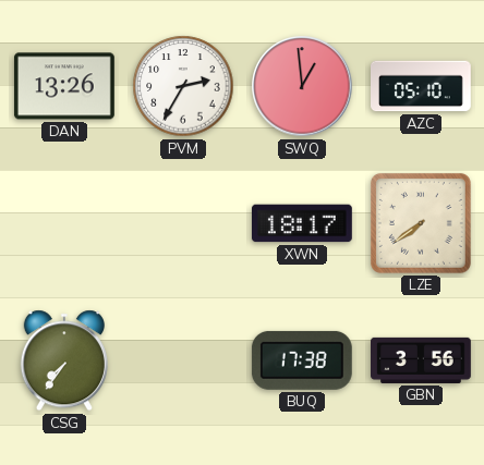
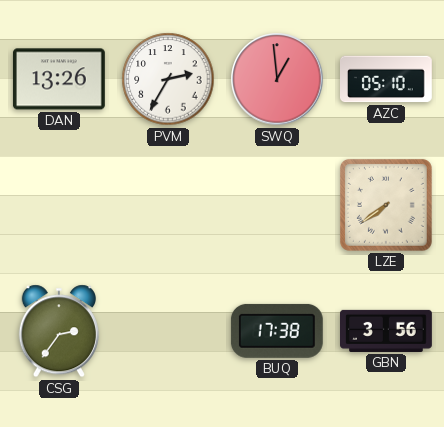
XWN: 18:17 -> none (302, 223)
CSG: 7:36 -> 2:36 (59, 331)
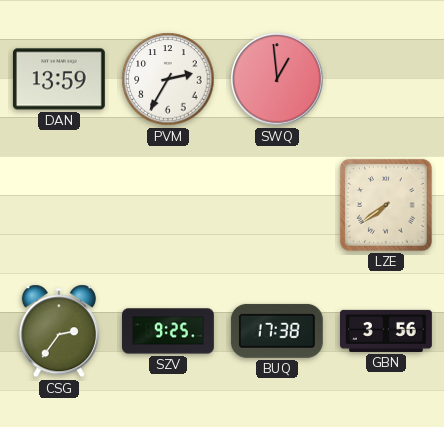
DAN: 13:26 -> 13:59 (59, 79)
AZC: 05:10 -> none (387, 79)
SZV: none -> 9:25 (169, 331)
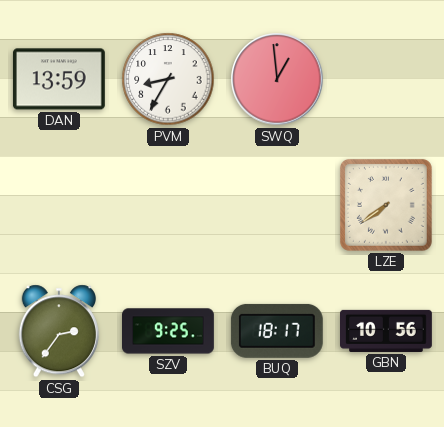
PVM: 2:35 -> 8:35 (168, 79)
BUQ: 17:38 -> 18:17 (277, 331)
GBN: 3:56 -> 10:56 (387, 331)
